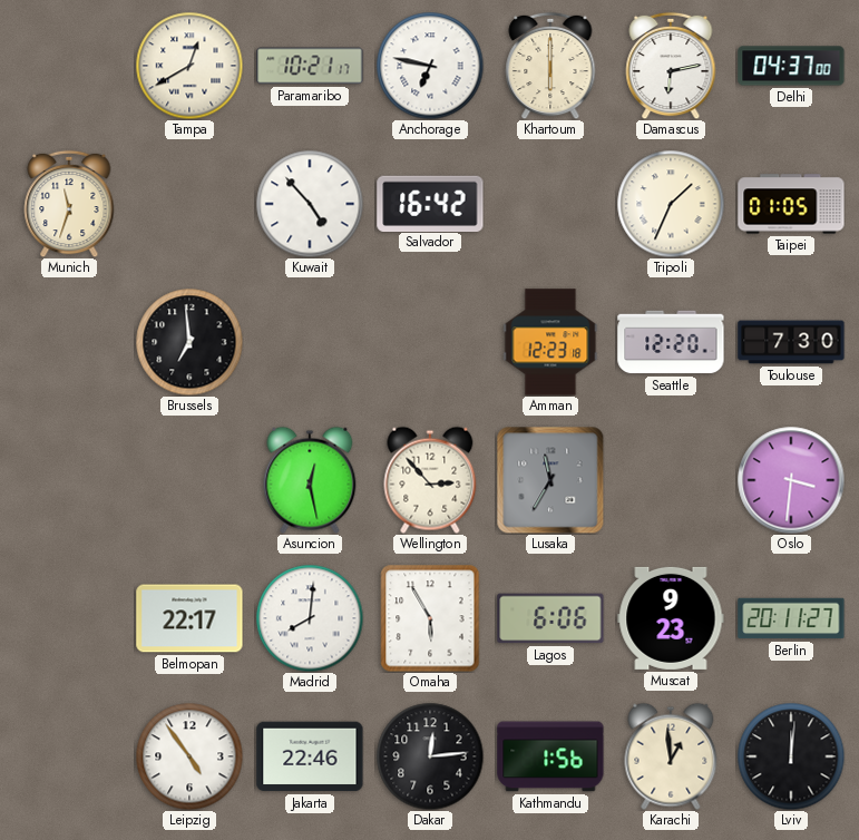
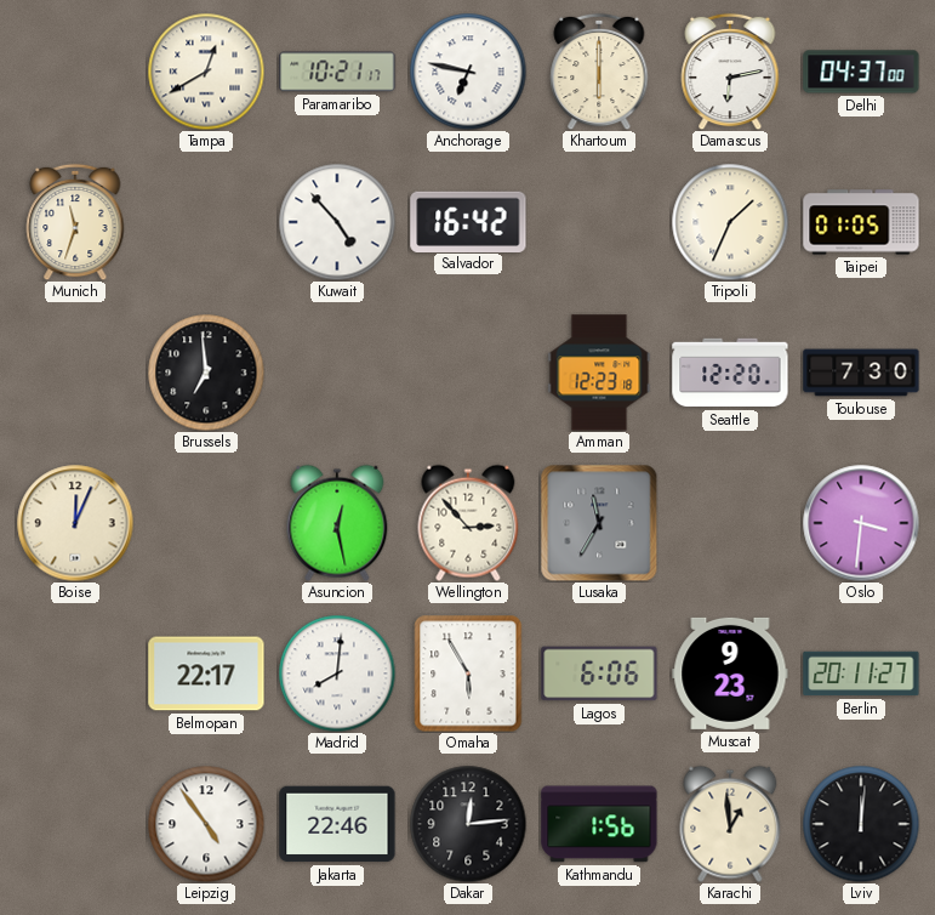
Boise: none -> 12:04 (75, 523)
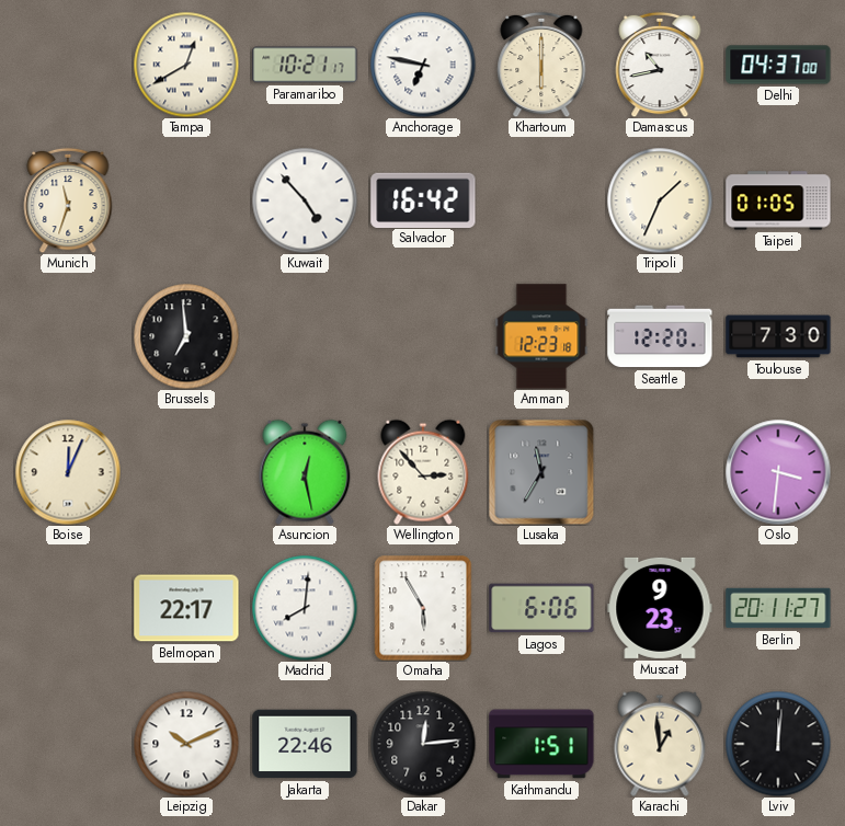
Damascus: 6:13 -> 10:43 (660, 65)
Leipzig: 4:54 -> 10:11 (186, 744)
Kathmandu: 1:56 -> 1:51 (541, 744)
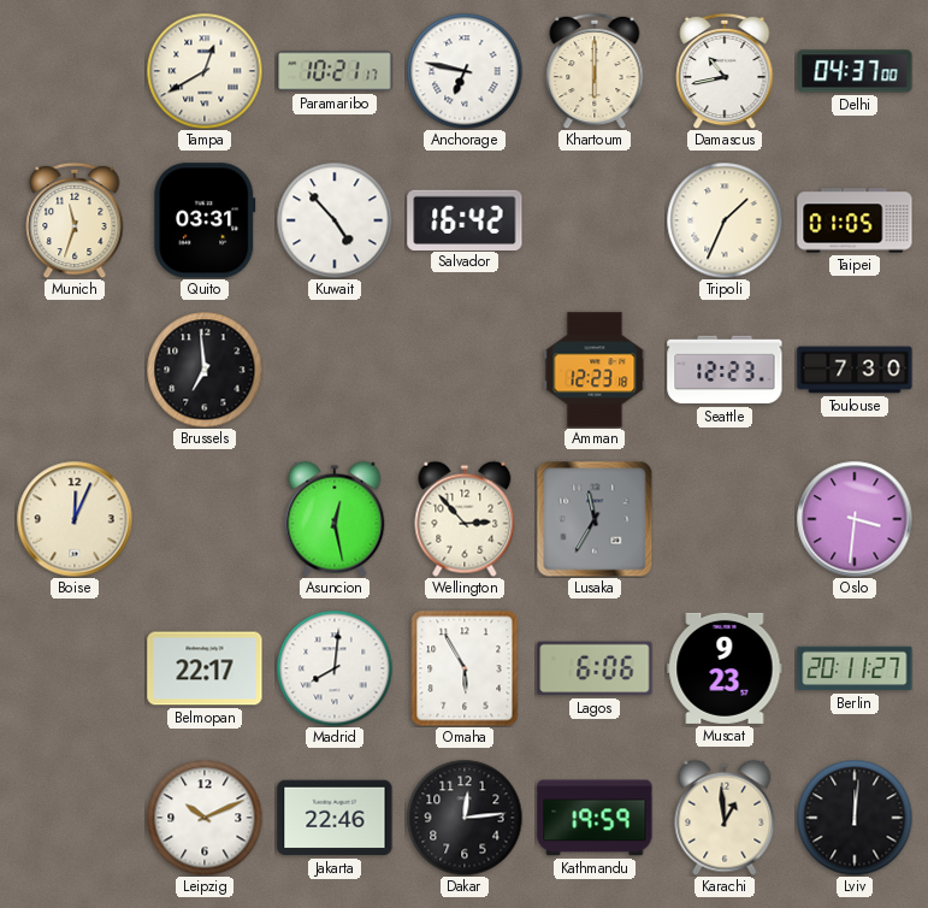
Quito: none -> 03:31 (205, 220)
Seattle: 12:20 -> 12:23 (725, 370)
Kathmandu: 1:51 -> 19:59 (595, 818)
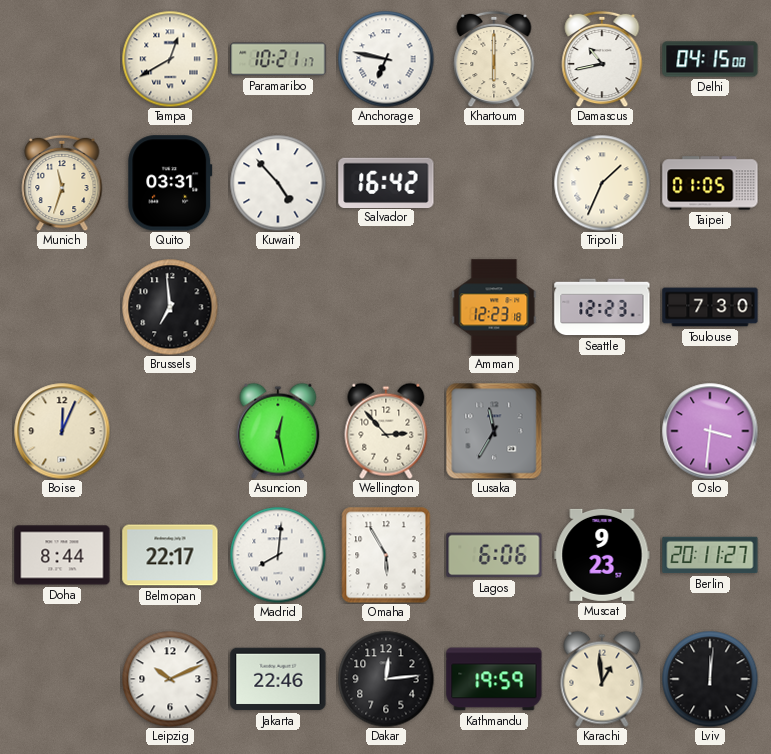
Delhi: 04:37 -> 04:15 (710, 59)
Doha: none -> 8:44 (62, 555)
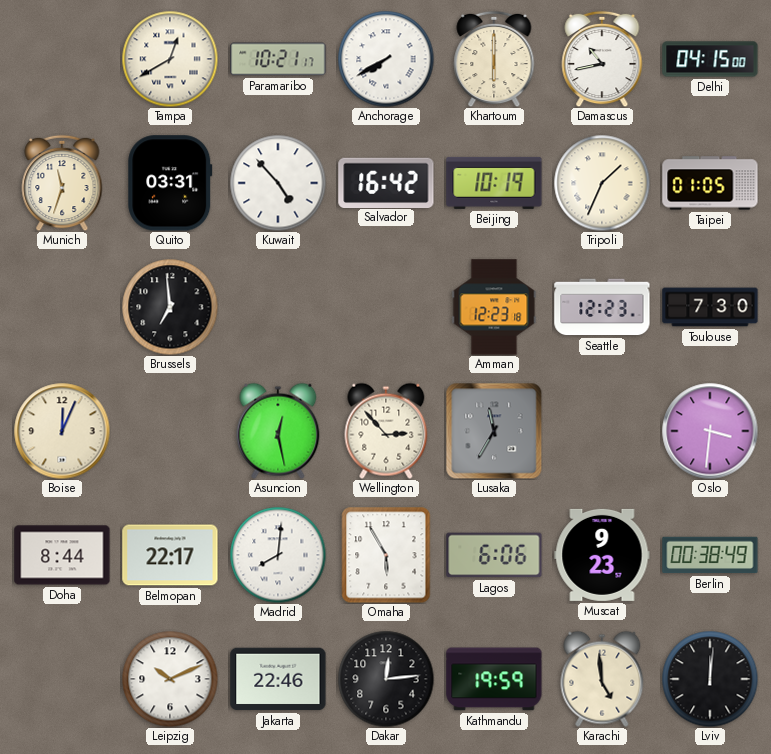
Anchorage: 6:47 -> 7:40 (386, 59)
Beijing: none -> 10:19 (494, 183)
Berlin: 20:11 -> 00:38 (710, 555)
Karachi: 12:59 -> 4:59 (602, 679)
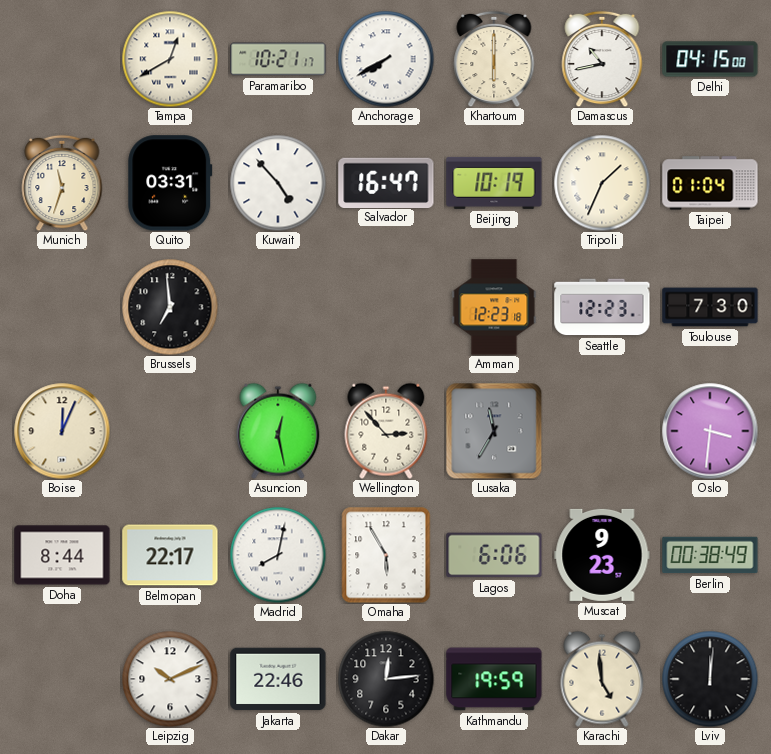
Salvador: 16:42 -> 16:47 (386, 182)
Taipei: 01:05 -> 01:04 (710, 183)
Madrid: 8:01 -> 8:02 (278, 555)
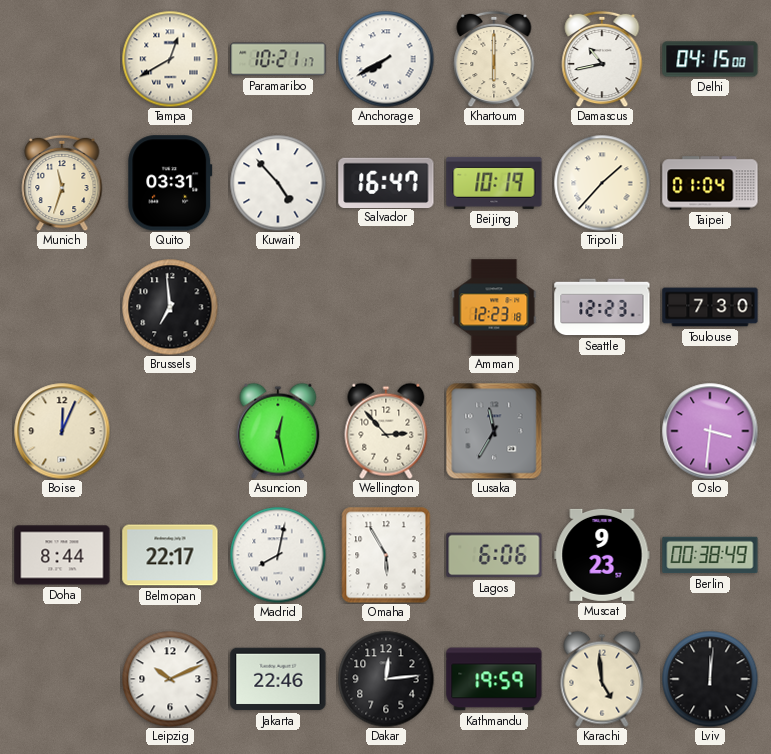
Tripoli: 1:34 -> 1:37 (602, 183)
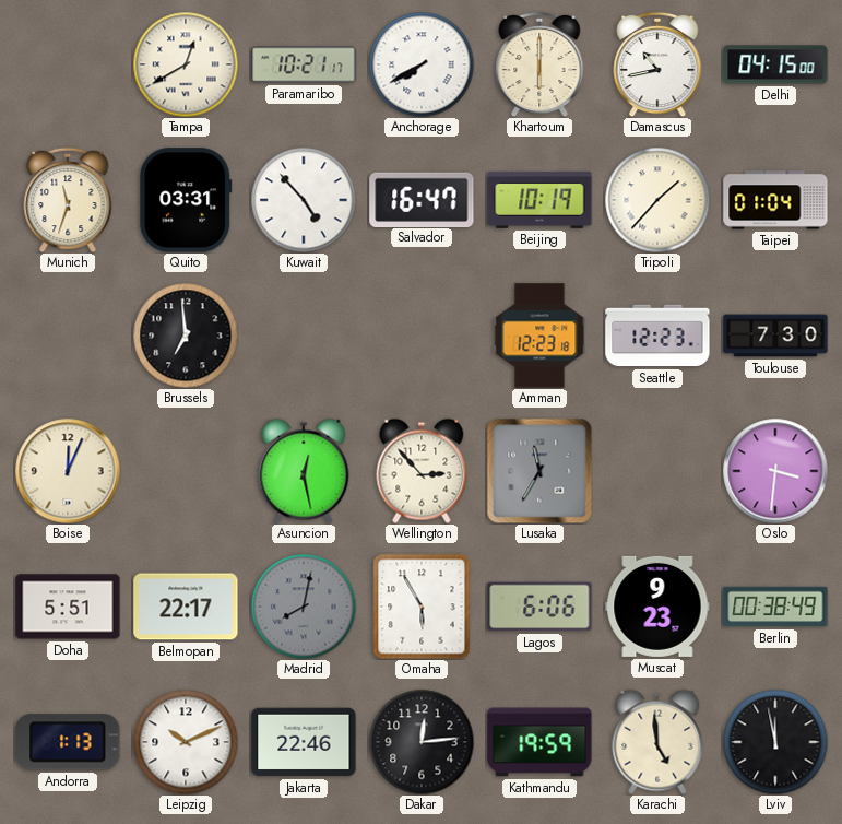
Doha: 8:44 -> 5:51 (68, 607)
Madrid dial: white -> grey (304, 607)
Andorra: none -> 1:13 (68, 742)
Lviv: 12:01 -> 11:58 (775, 742)
